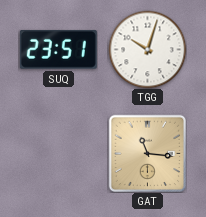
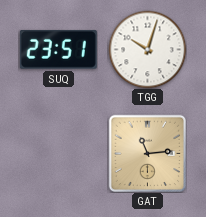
GAT: 11:16 -> 11:14 (147, 153)
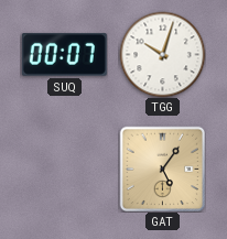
SUQ: 23:51 -> 00:07 (64, 54)
GAT: 11:14 -> 5:06 (162, 169)
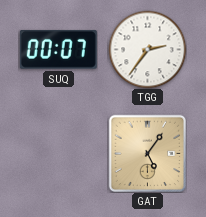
TGG: 10:03 -> 2:36 (147, 49)
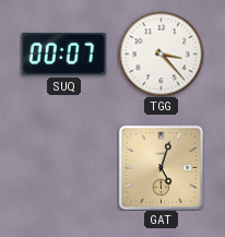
TGG: 2:36 -> 3:23 (161, 54)
GAT: 5:06 -> 5:03 (161, 167)
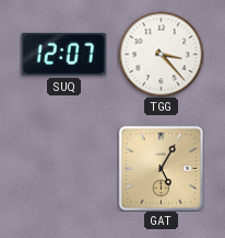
SUQ: 00:07 -> 12:07 (63, 54)
GAT: 5:03 -> 5:05 (161, 168)
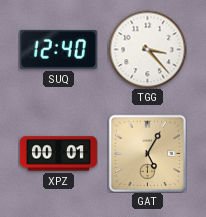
SUQ: 12:07 -> 12:40 (58, 49)
XPZ: none -> 00:01 (58, 154)
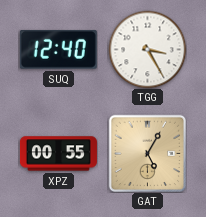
TGG: 3:23 -> 3:25 (147, 49)
XPZ: 00:01 -> 00:55 (58, 154)
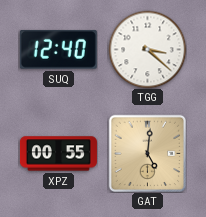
TGG: 3:25 -> 3:22 (147, 49)
GAT: 5:05 -> 5:01 (147, 153)
